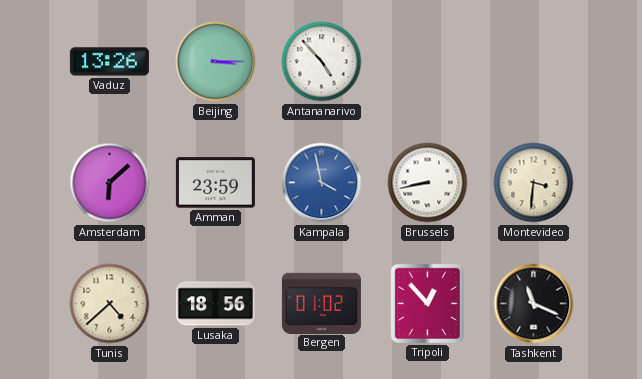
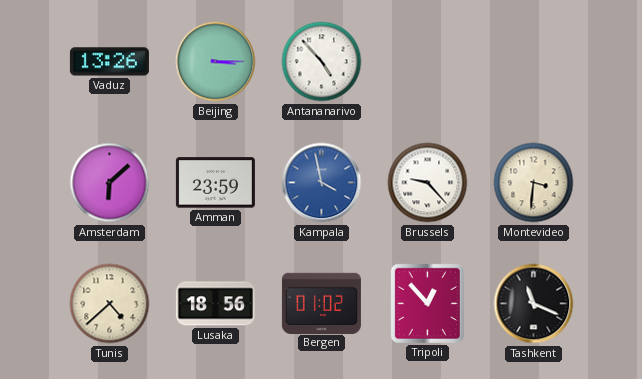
Brussels: 8:43 -> 9:23 (428, 183)
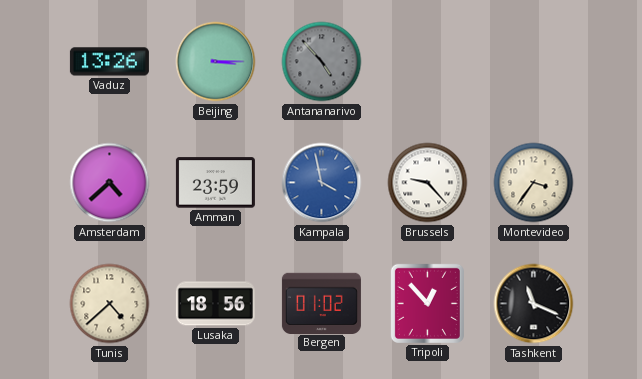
Antananarivo dial: white -> grey (322, 62)
Amsterdam: 6:08 -> 4:38 (110, 183)
Montevideo: 3:31 -> 3:36 (534, 183)
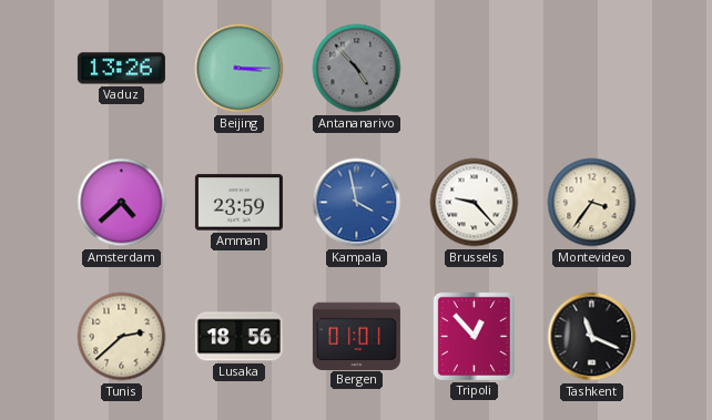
Tunis: 4:38 -> 2:38 (122, 337)
Bergen: 01:02 -> 01:01 (356, 336)
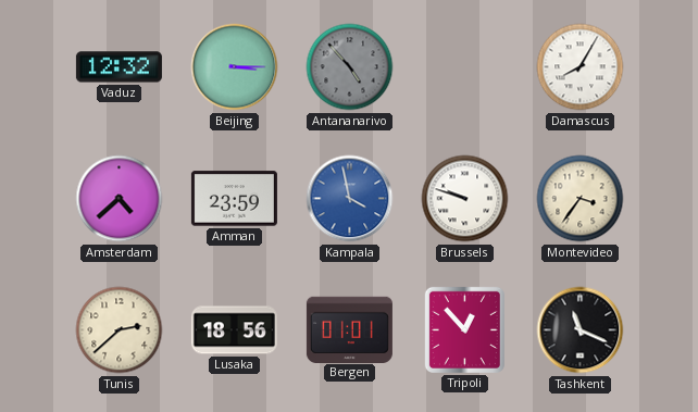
Vaduz: 13:26 -> 12:32 (119, 67)
Damascus: none -> 8:05 (581, 67)
Brussels: 9:23 -> 9:48 (465, 199)
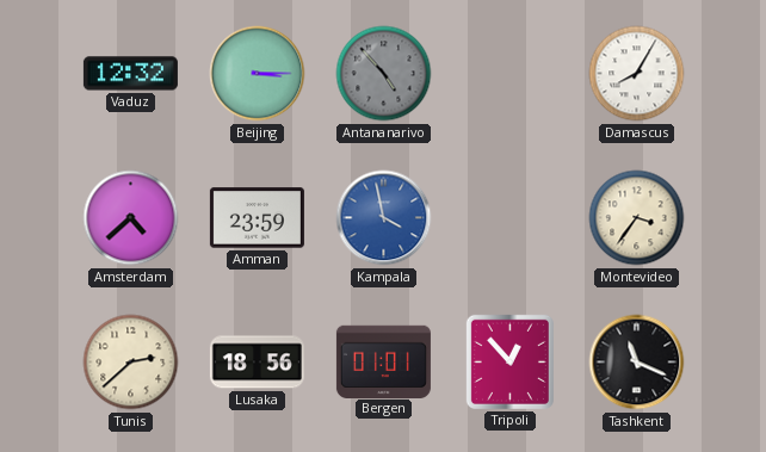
Brussels: 9:48 -> none (465, 199)
